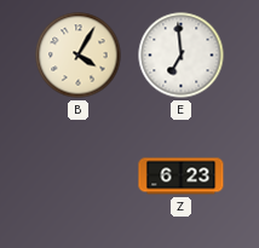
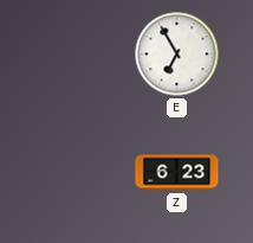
B: 4:05 -> none (79, 56)
E: 6:59 -> 6:55 (177, 55)
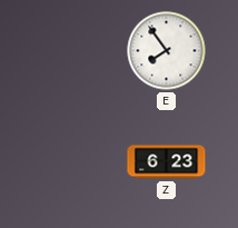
E: 6:55 -> 7:54 (167, 51)
